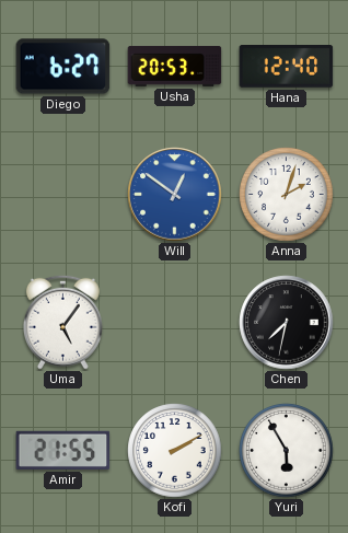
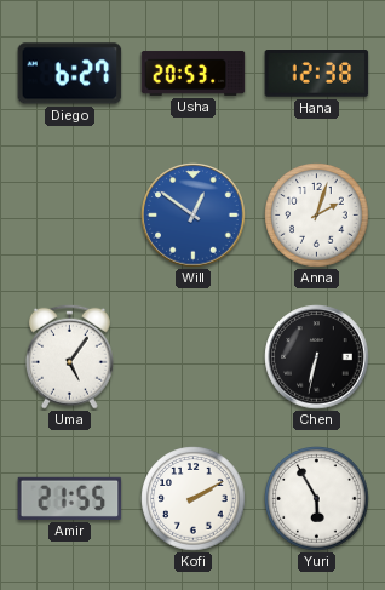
Hana: 12:40 -> 12:38 (317, 74)
Chen: 7:32 -> 6:32 (317, 357)
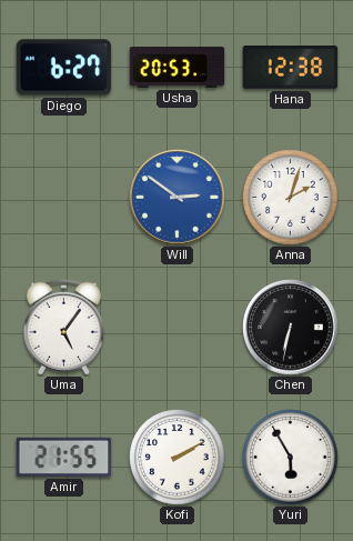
Will: 12:51 -> 2:51 (178, 198)
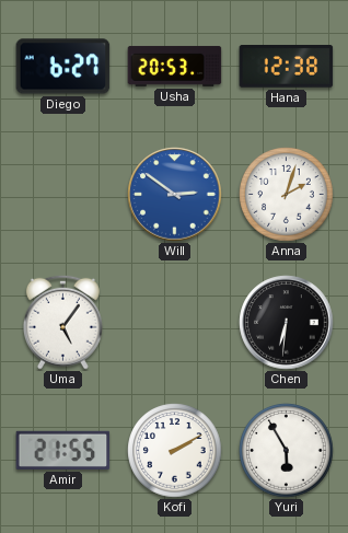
Chen: 6:32 -> 6:31 (287, 323)
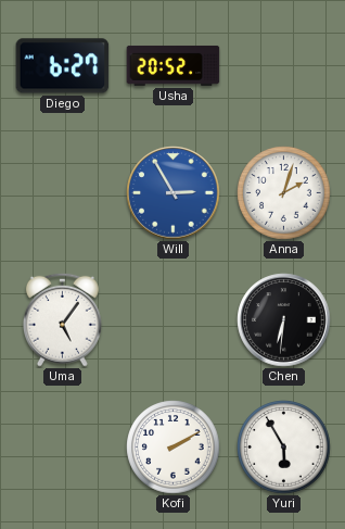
Usha: 20:53 -> 20:52 (174, 65)
Hana: 12:38 -> none (287, 67)
Will: 2:51 -> 2:55 (174, 193)
Amir: 21:55 -> none (63, 450)
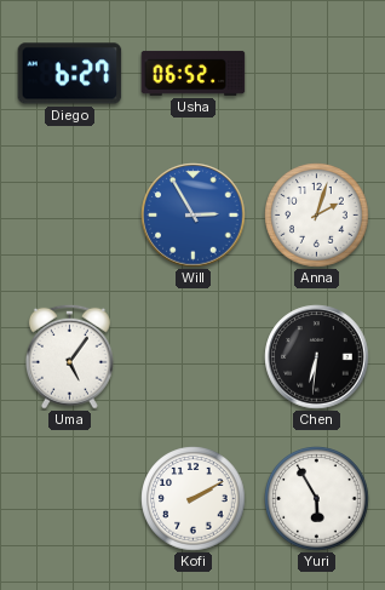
Usha: 20:52 -> 06:52 (194, 73)
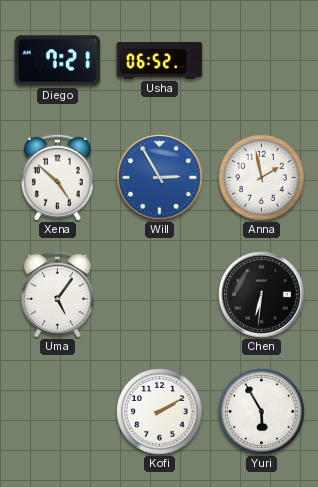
Diego: 6:27 -> 7:21 (58, 61)
Xena: none -> 4:52 (57, 177)
Anna: 2:03 -> 1:58 (262, 178)
